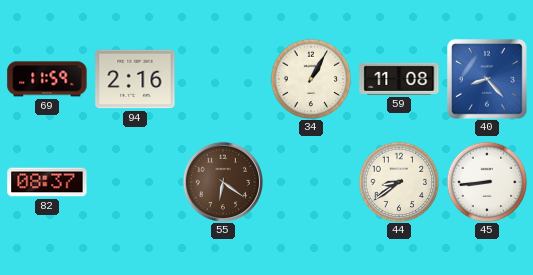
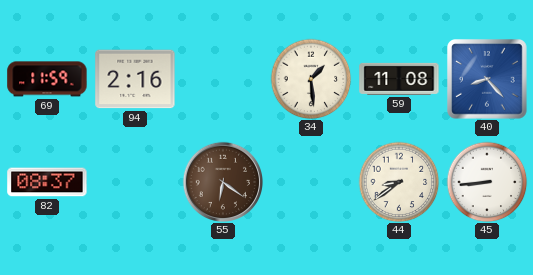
34: 1:05 -> 1:29 (311, 79)
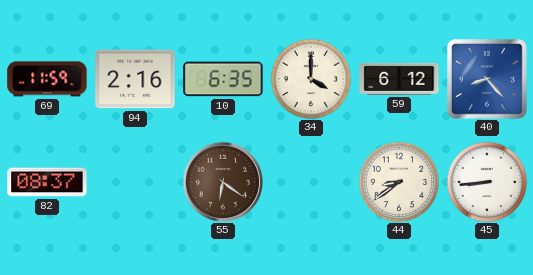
10: none -> 6:35 (223, 79)
34: 1:29 -> 4:00 (311, 79)
59: 11:08 -> 6:12 (399, 79)
